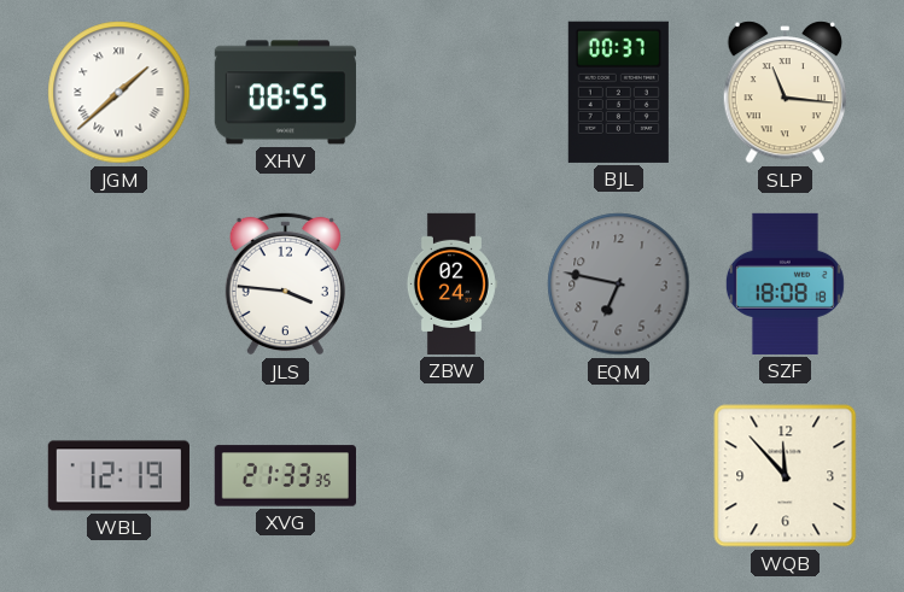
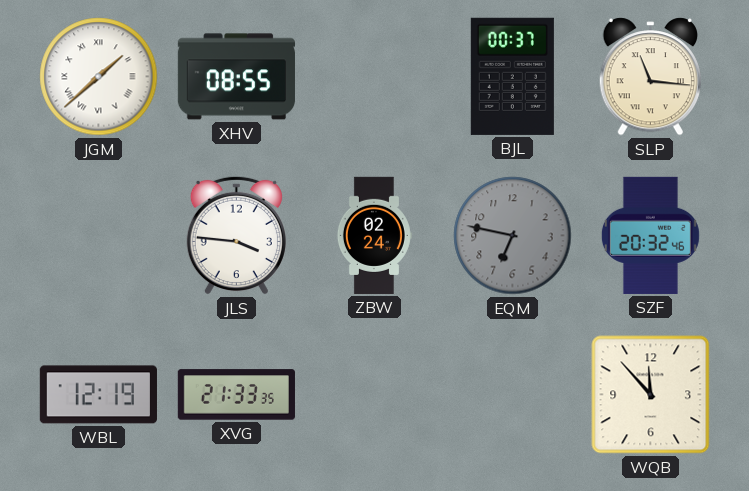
SZF: 18:08 -> 20:32 (650, 235)
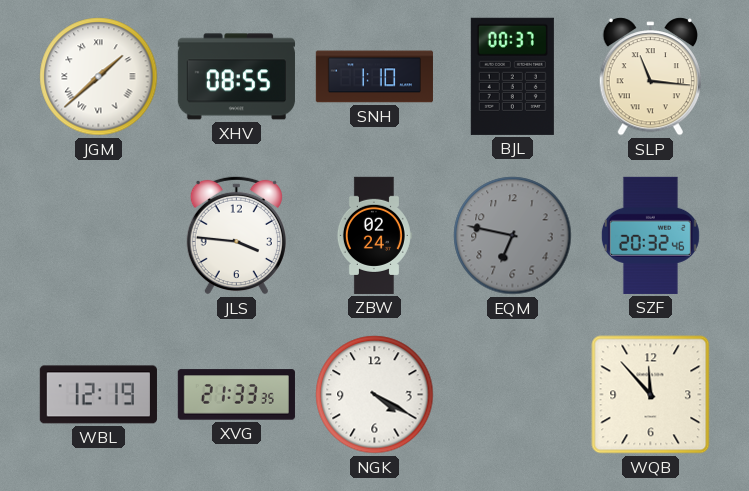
SNH: none -> 1:10 (374, 77)
NGK: none -> 4:20 (375, 395)
